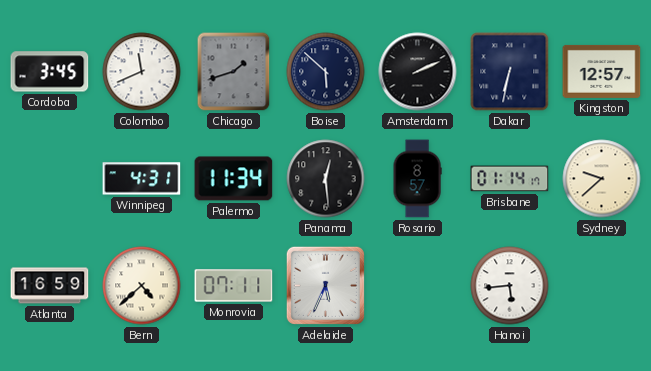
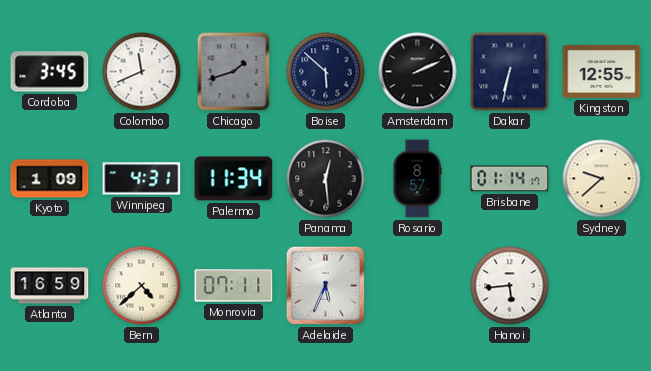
Kingston: 12:57 -> 12:55 (602, 71)
Kyoto: none -> 1:09 (50, 179)
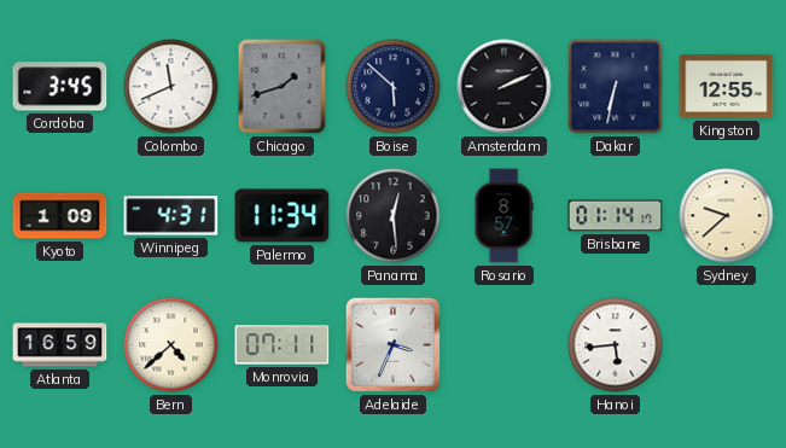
Adelaide: 5:34 -> 3:34 (392, 344)
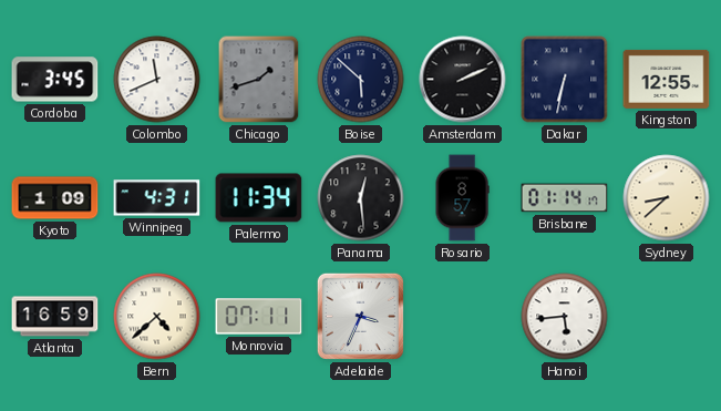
Sydney: 9:38 -> 8:38 (667, 198)
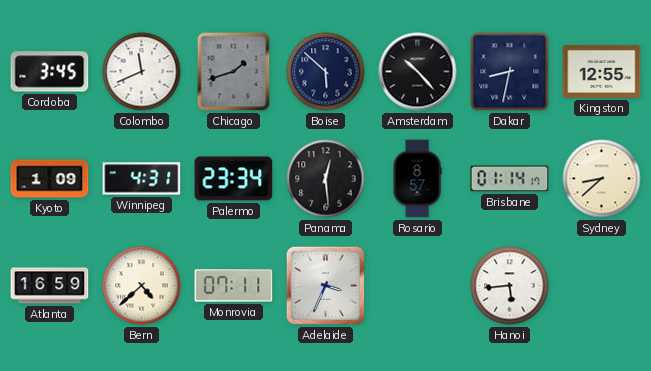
Amsterdam: 2:11 -> 10:23 (418, 72)
Dakar: 6:32 -> 8:32 (510, 72)
Palermo: 11:34 -> 23:34 (234, 179)
